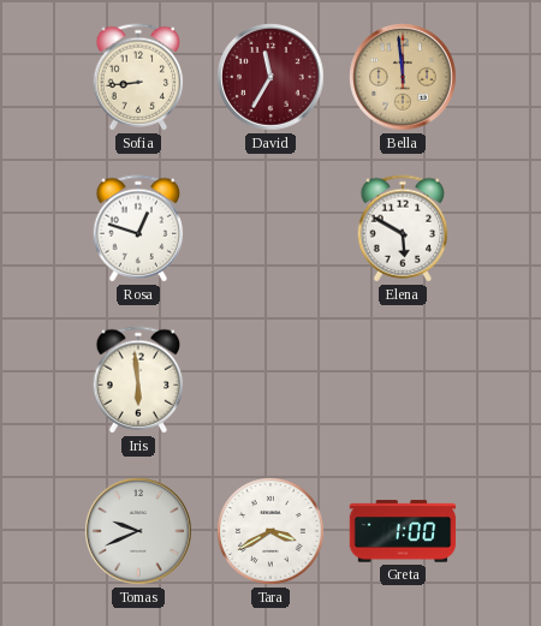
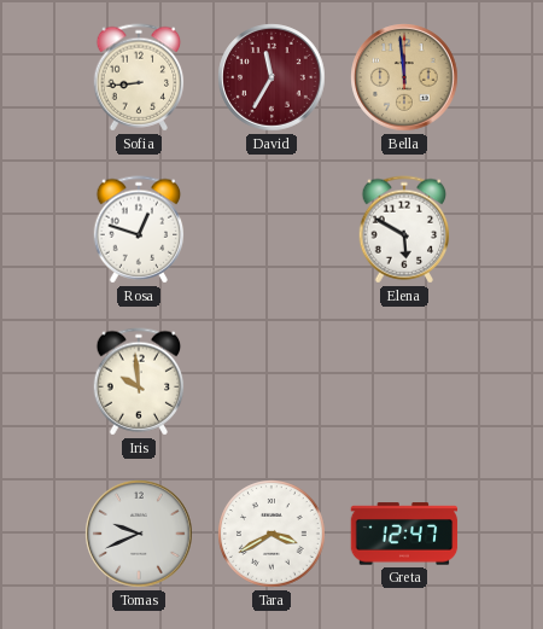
Iris: 5:59 -> 9:59 (139, 382)
Greta: 1:00 -> 12:47 (404, 534)
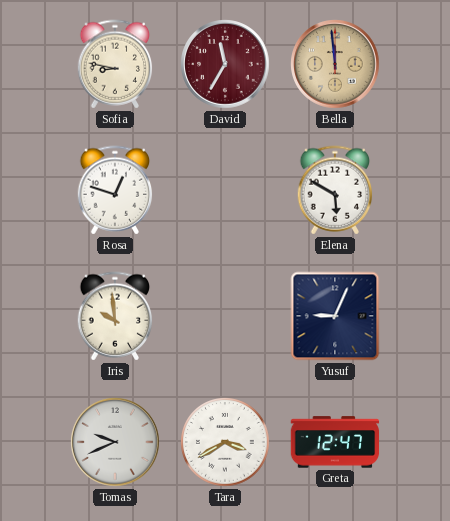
Sofia: 8:44 -> 8:47 (115, 64)
Yusuf: none -> 9:04 (335, 316)
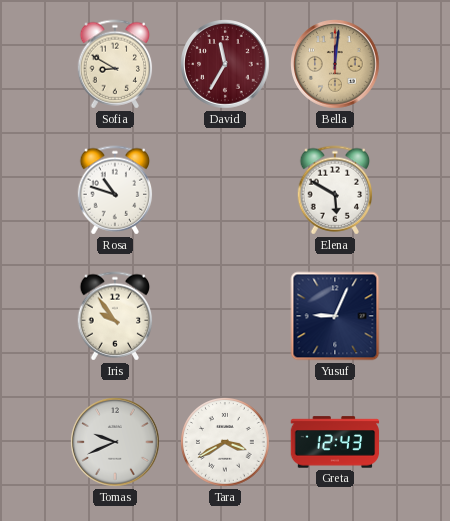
Sofia: 8:47 -> 8:50 (115, 64)
Bella: 11:59 -> 12:01 (335, 64)
Rosa: 12:48 -> 10:48 (115, 190)
Iris: 9:59 -> 9:54 (115, 316)
Greta: 12:47 -> 12:43 (335, 442)
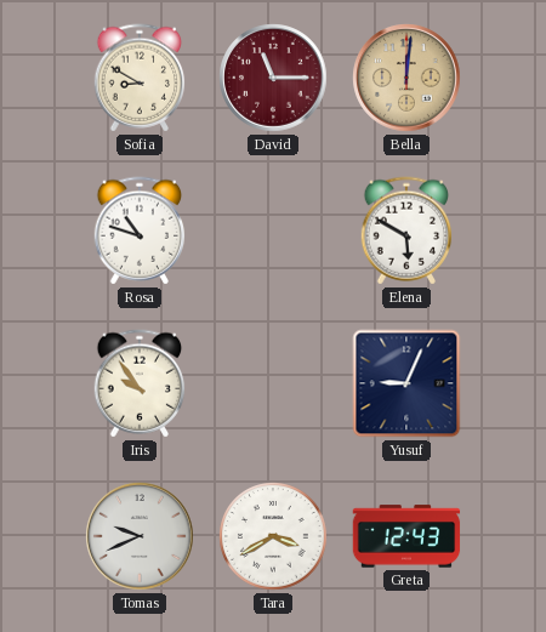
David: 11:35 -> 11:15 (273, 78)
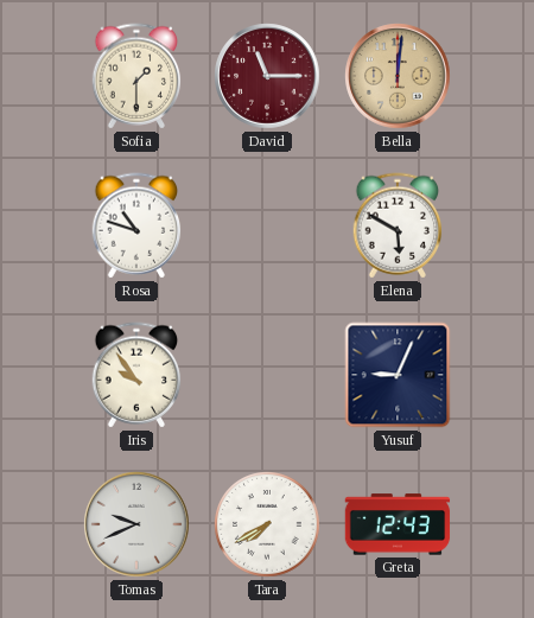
Sofia: 8:50 -> 1:30 (136, 76)
Tara: 3:40 -> 7:40 (267, 524)
